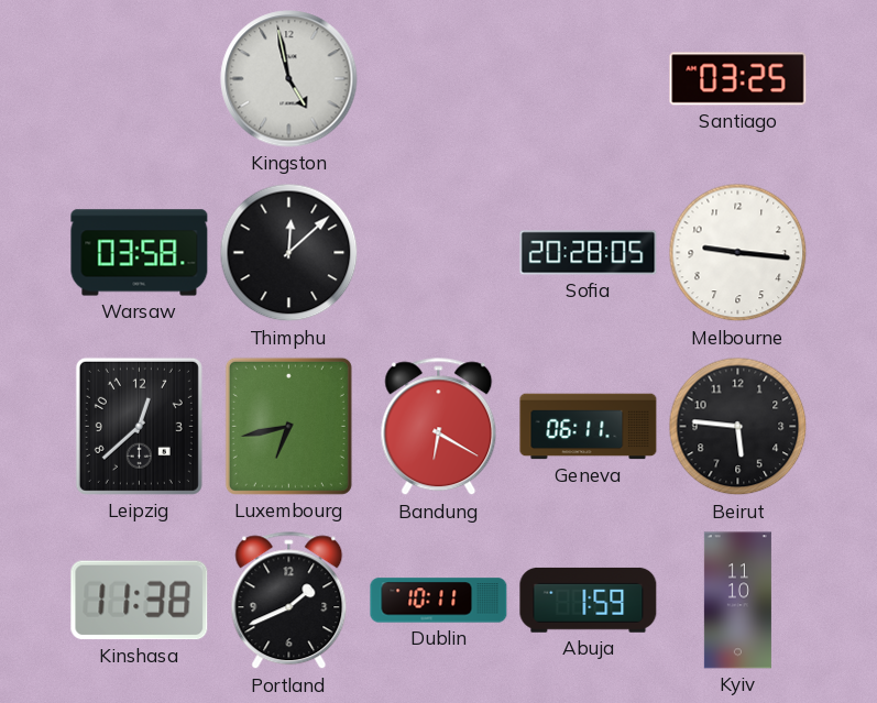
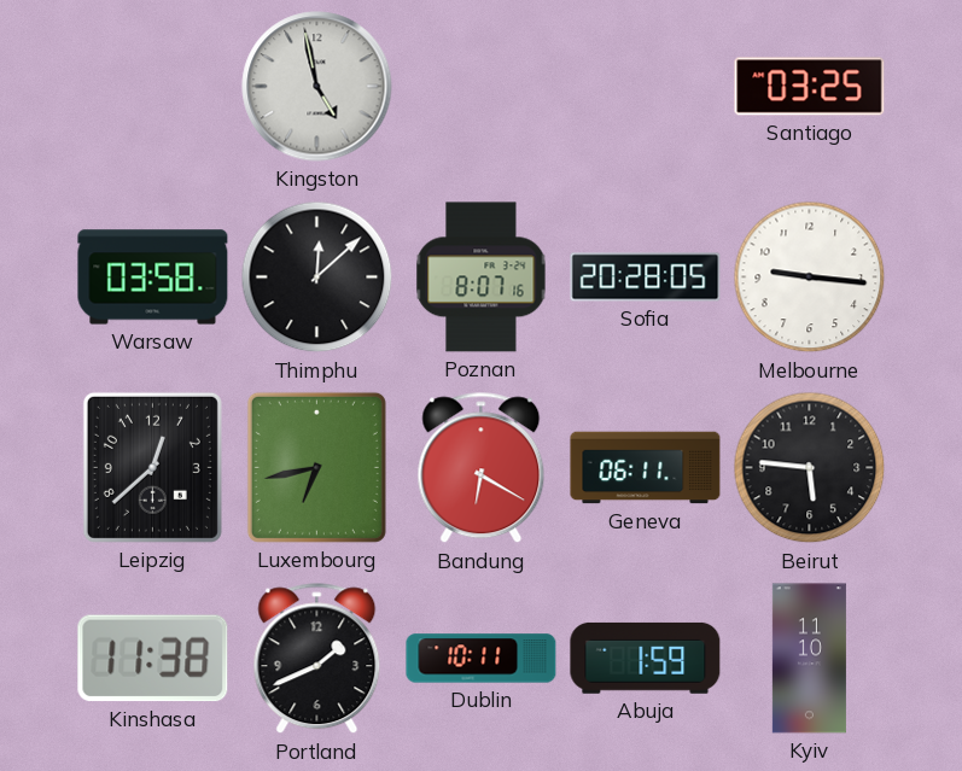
Poznan: none -> 8:07 (482, 278)
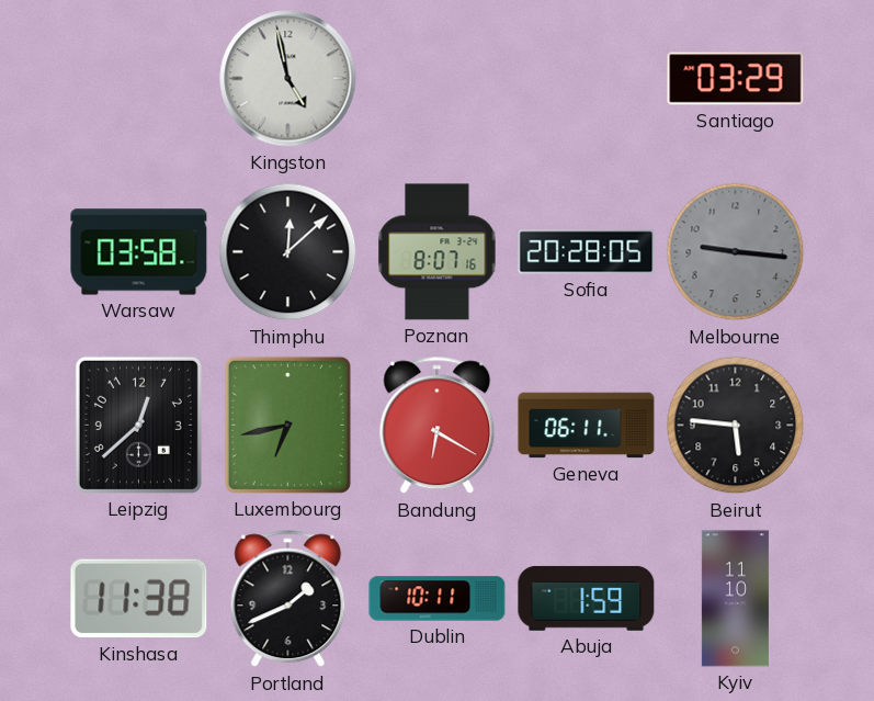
Santiago: 03:25 -> 03:29 (736, 79)
Melbourne dial: white -> grey (736, 252)
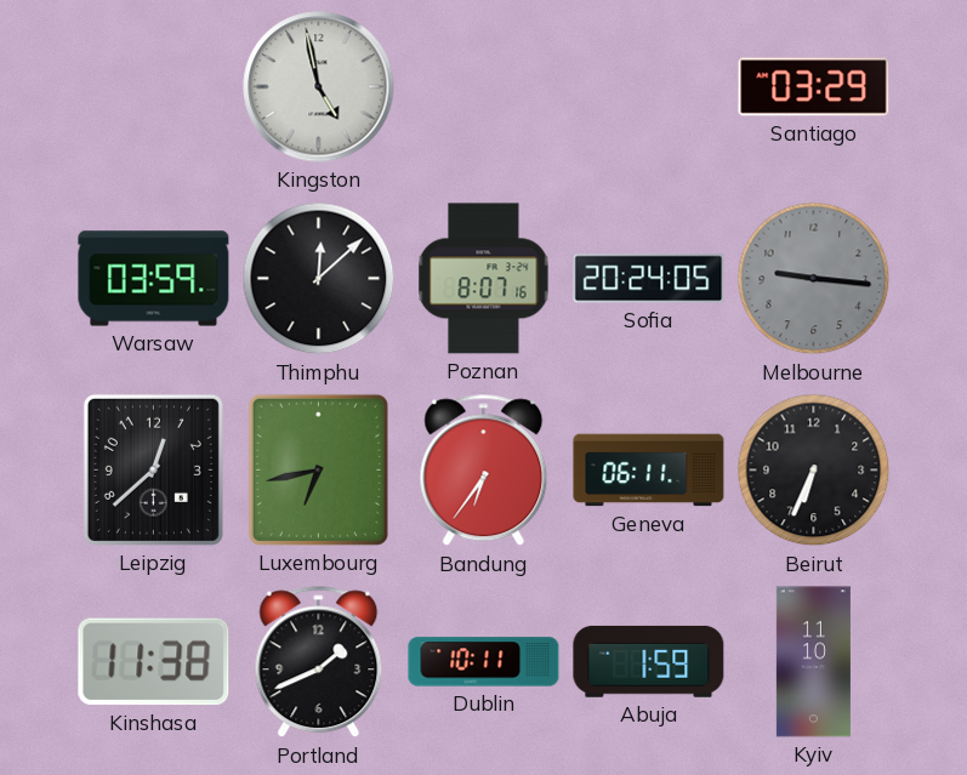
Warsaw: 03:58 -> 03:59 (154, 279)
Sofia: 20:28 -> 20:24 (649, 279)
Bandung: 6:20 -> 6:36 (484, 471)
Beirut: 5:46 -> 6:34 (814, 471)
